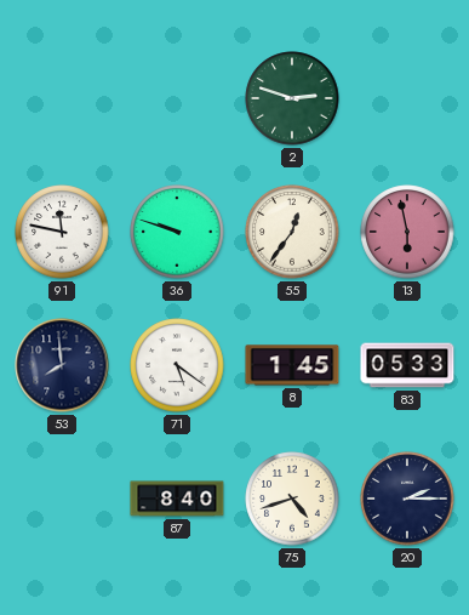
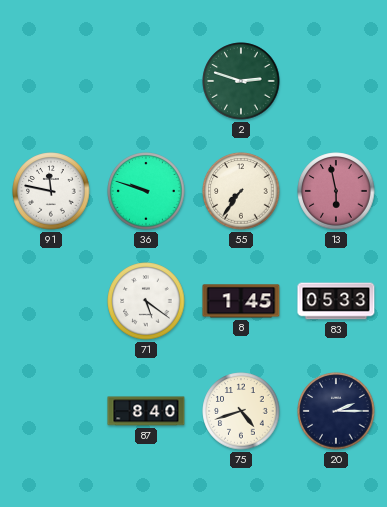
55: 12:36 -> 7:36 (241, 191)
53: 7:59 -> none (62, 365)
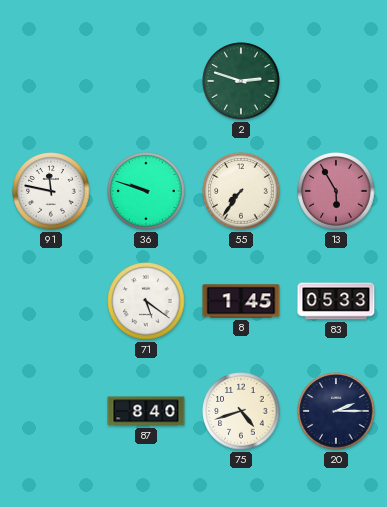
13: 5:58 -> 5:55 (336, 191)
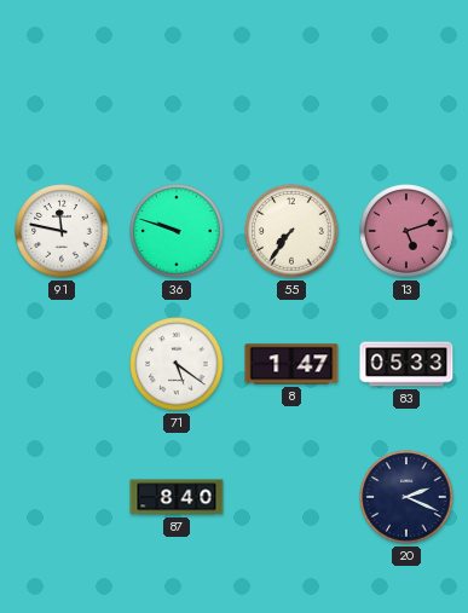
2: 2:48 -> none (241, 81)
13: 5:55 -> 5:12 (406, 231)
8: 1:45 -> 1:47 (291, 364)
75: 4:42 -> none (241, 411)
20: 2:15 -> 2:19 (406, 497)
